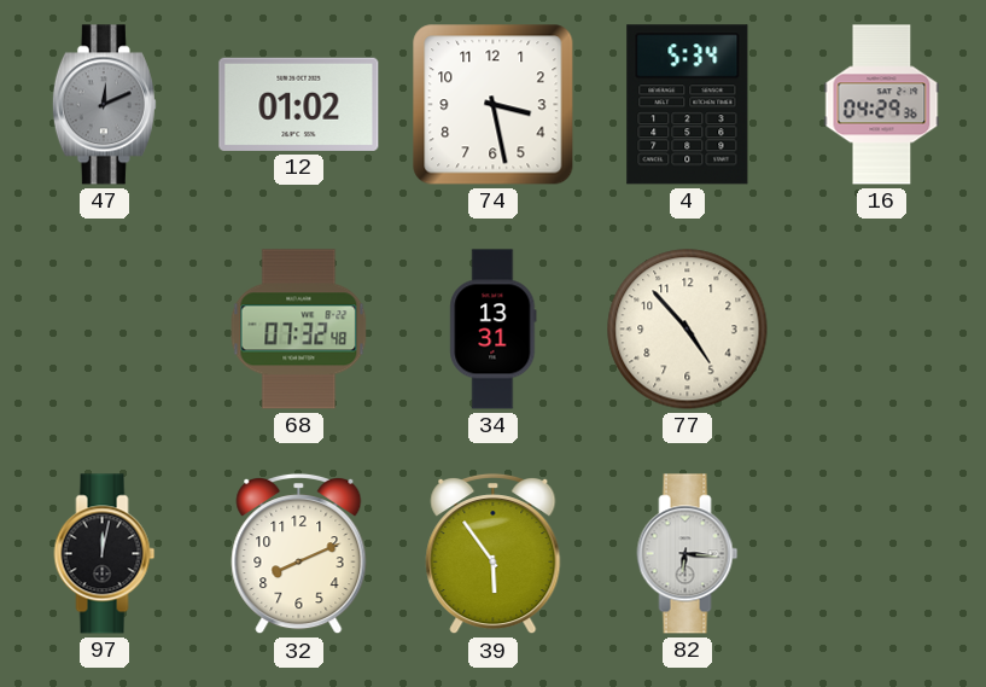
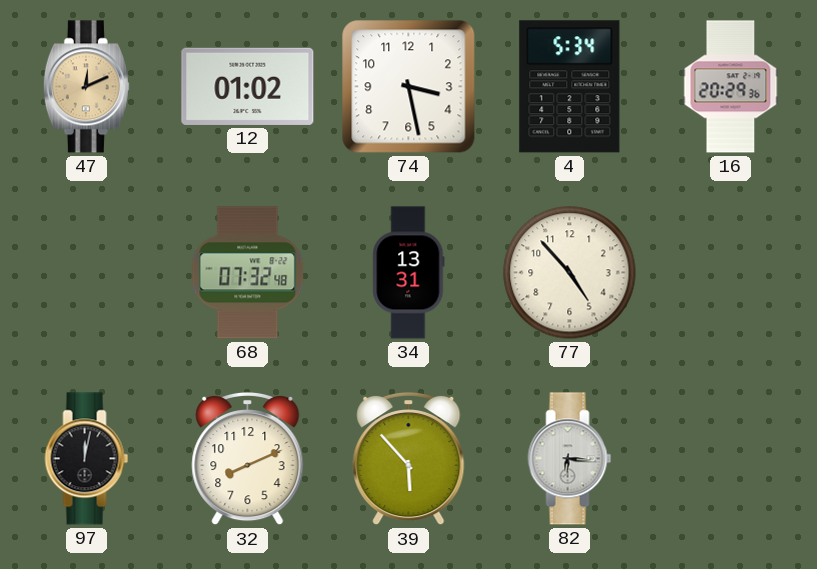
47 dial: grey -> champagne (86, 87)
16: 04:29 -> 20:29 (731, 87)
39: 5:54 -> 5:53 (409, 459)
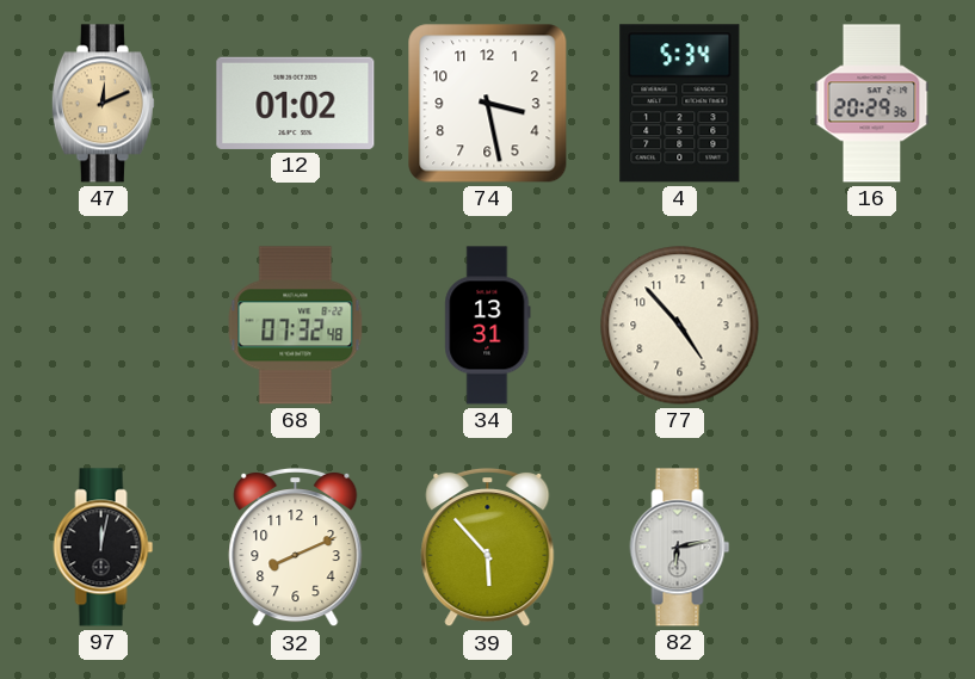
82: 6:16 -> 6:13 (680, 548)
